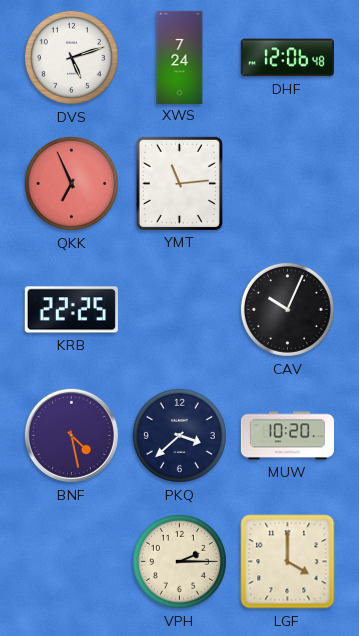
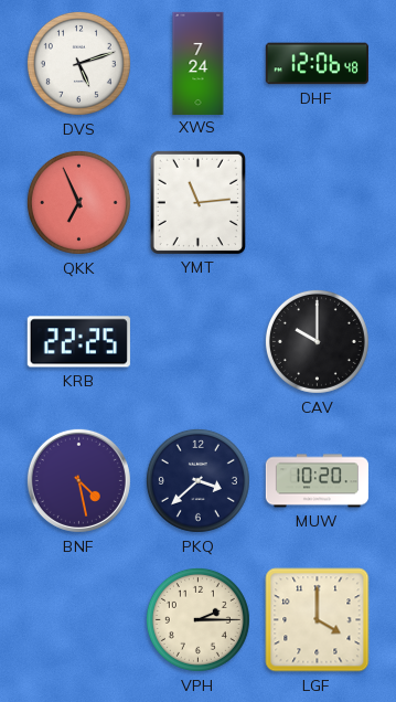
CAV: 10:04 -> 10:00 (317, 341)
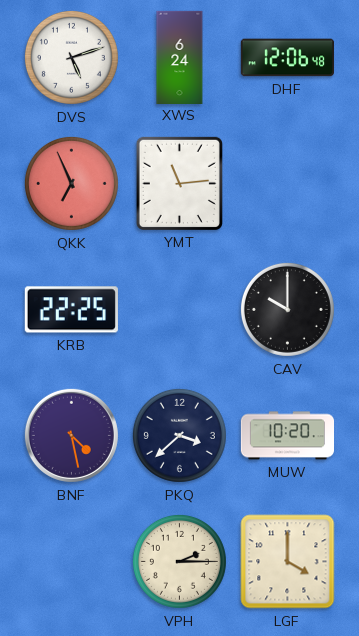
XWS: 7:24 -> 6:24 (180, 57)
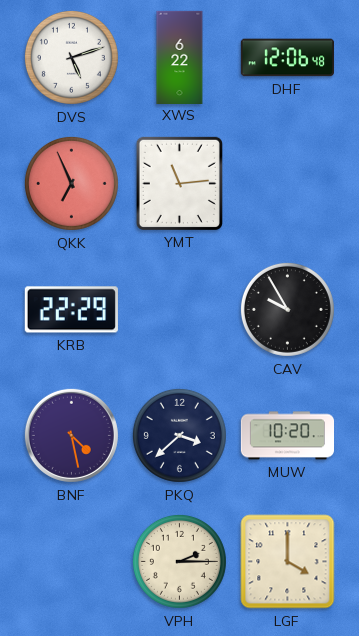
XWS: 6:24 -> 6:22 (180, 57)
KRB: 22:25 -> 22:29 (71, 310)
CAV: 10:00 -> 9:55 (287, 309)
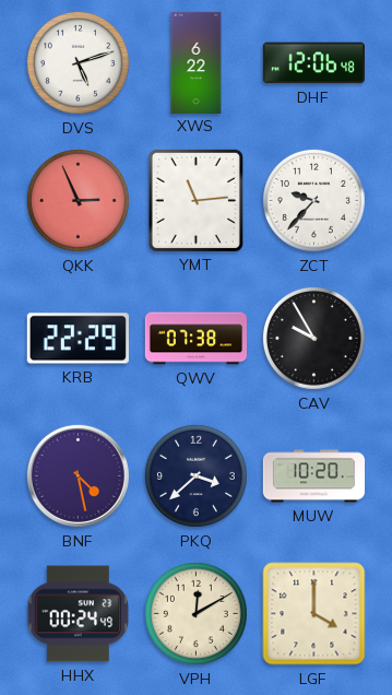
QKK: 6:56 -> 2:56 (78, 200)
ZCT: none -> 9:37 (313, 200)
QWV: none -> 07:38 (195, 339)
HHX: none -> 00:24 (79, 614)
VPH: 2:15 -> 12:10 (195, 613)
